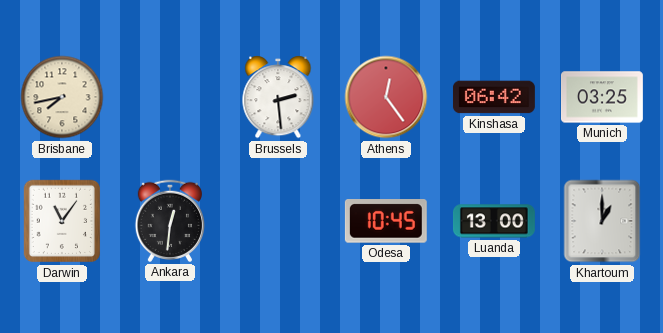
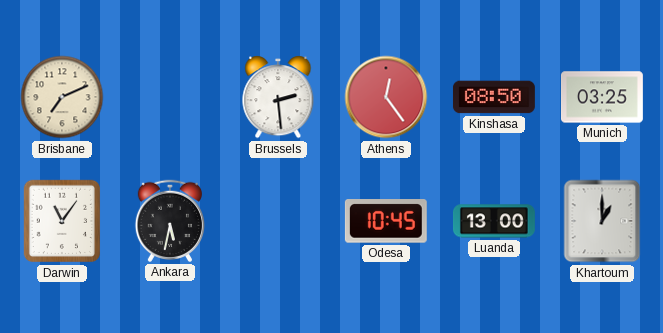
Brisbane: 7:43 -> 7:11 (62, 97)
Kinshasa: 06:42 -> 08:50 (494, 97)
Ankara: 12:31 -> 5:32 (169, 221)
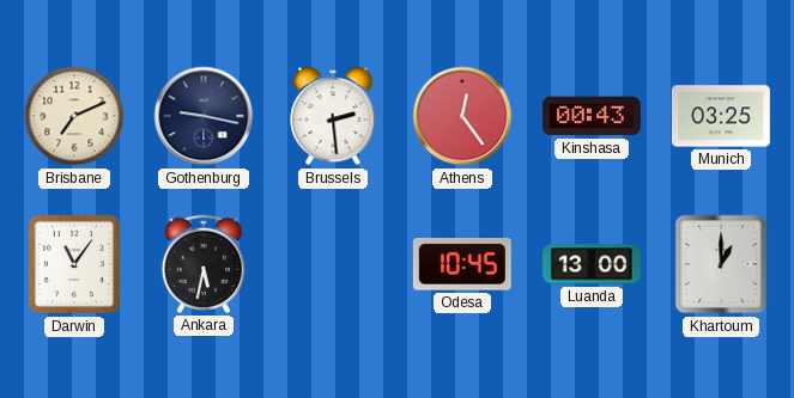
Gothenburg: none -> 9:17 (204, 116)
Kinshasa: 08:50 -> 00:43 (592, 116)
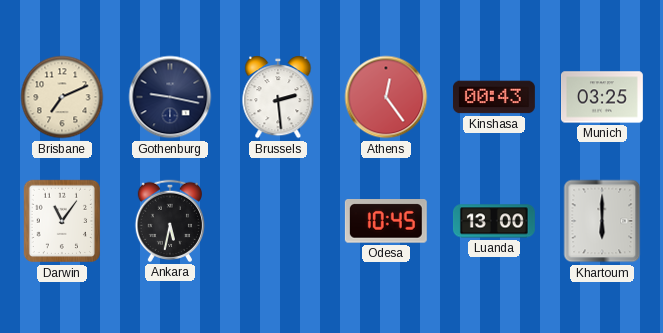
Khartoum: 1:00 -> 6:00 (602, 221)
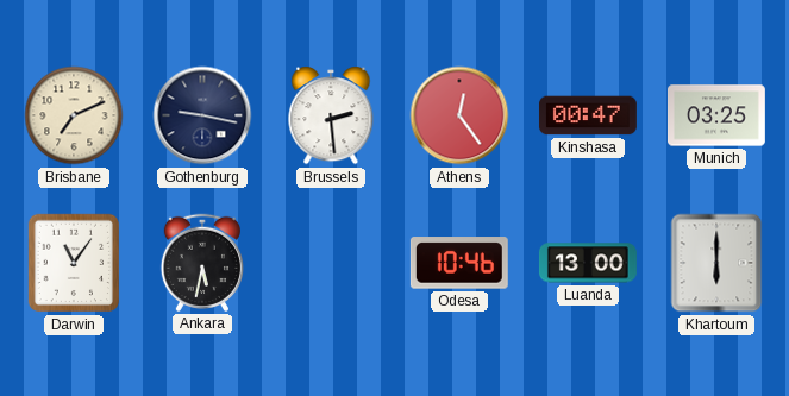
Kinshasa: 00:43 -> 00:47 (588, 115)
Odesa: 10:45 -> 10:46 (459, 263)
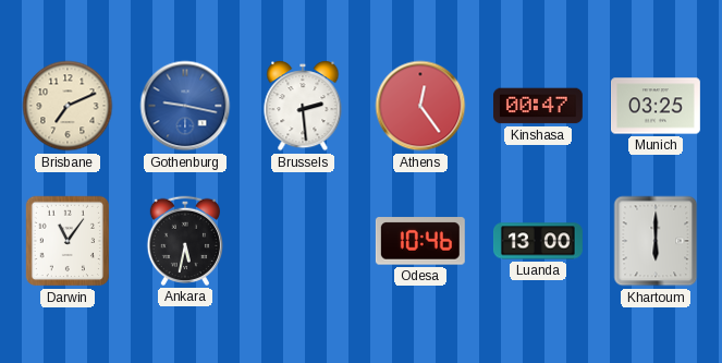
Gothenburg dial: navy -> blue (185, 106)
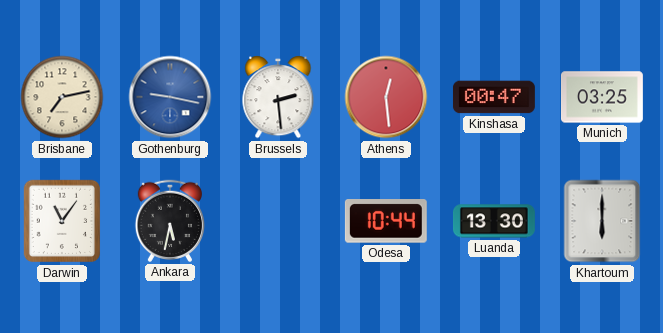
Brisbane: 7:11 -> 7:13 (62, 97)
Athens: 12:24 -> 12:29 (386, 97)
Odesa: 10:46 -> 10:44 (386, 221)
Luanda: 13:00 -> 13:30 (494, 221)
